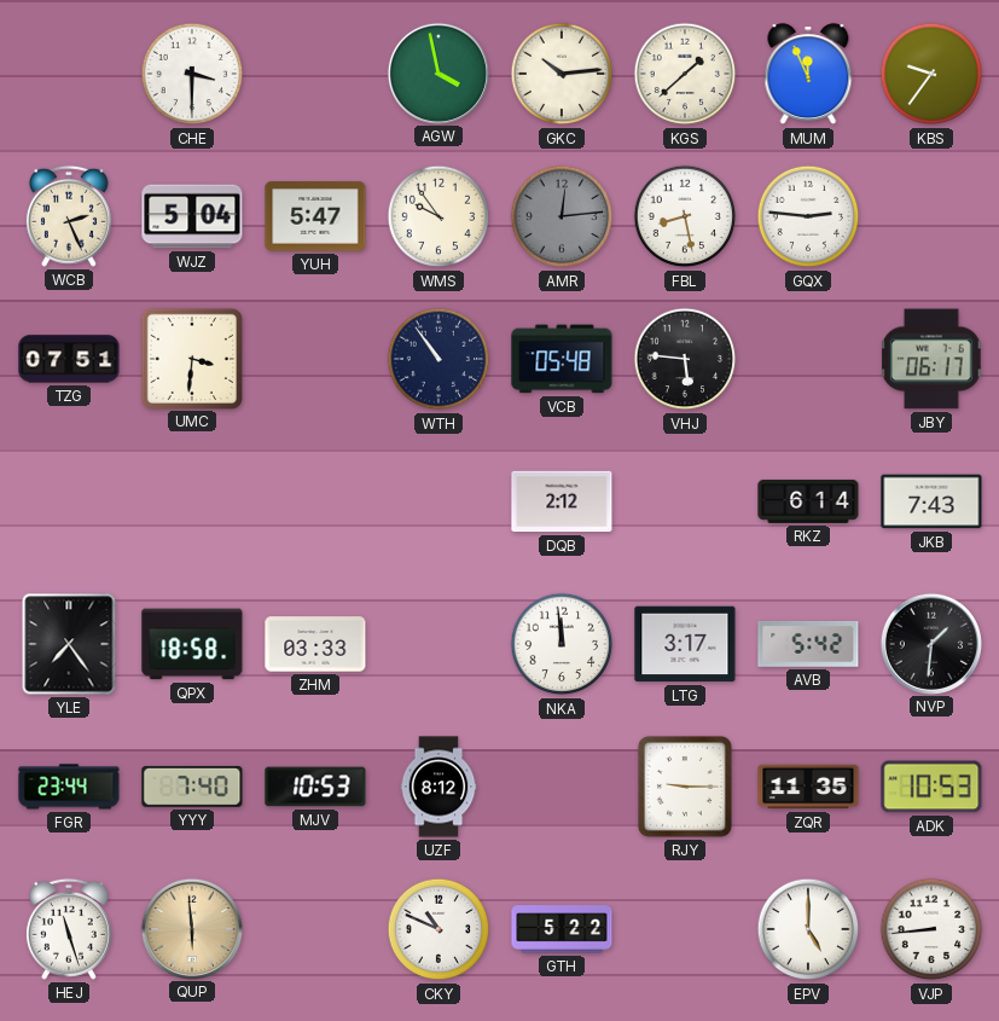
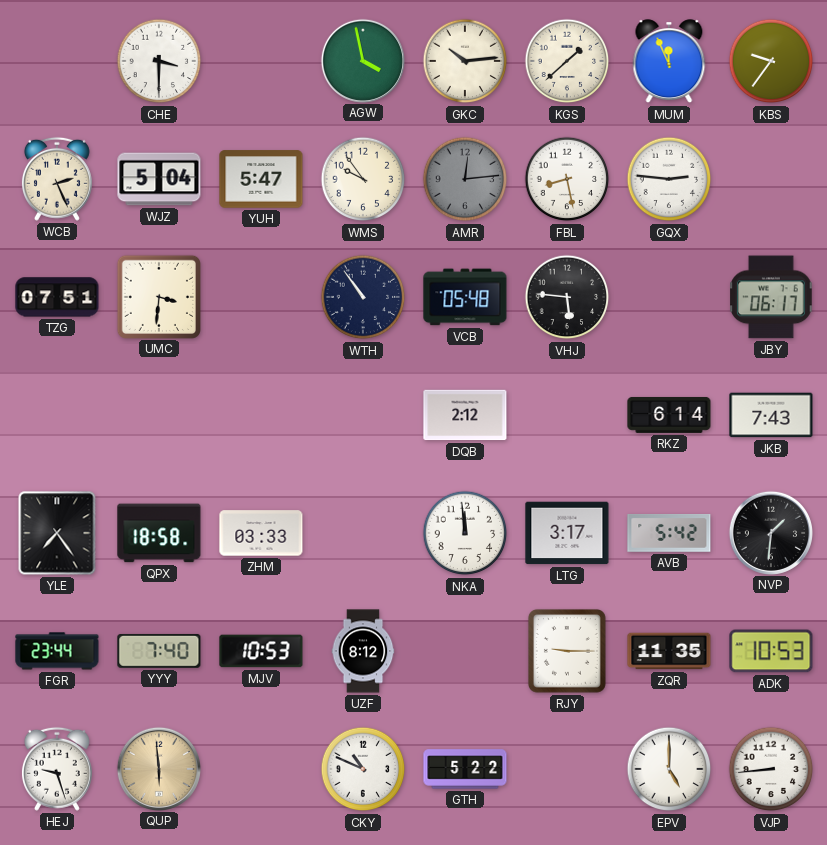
HEJ: 11:27 -> 9:27 (57, 769)
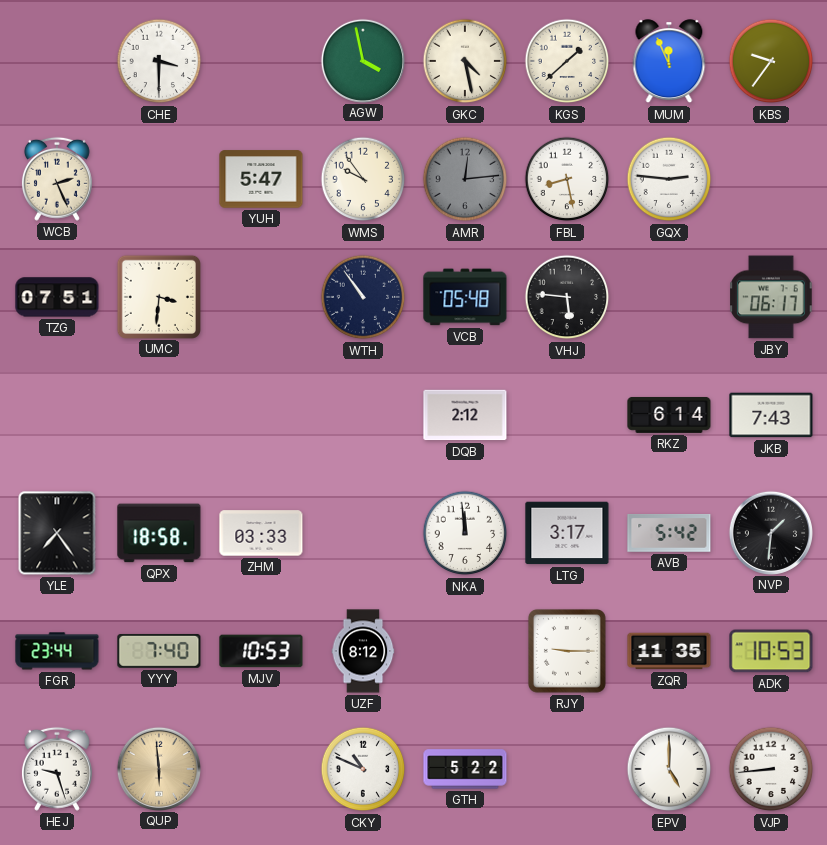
GKC: 10:14 -> 4:28 (465, 61)
WJZ: 5:04 -> none (159, 179)
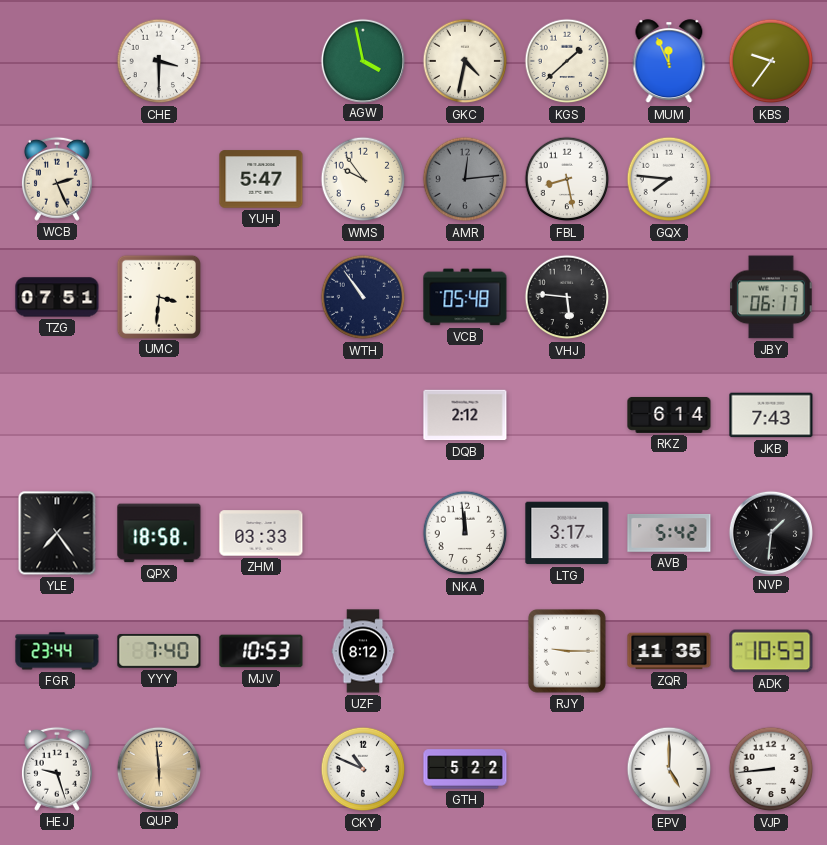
GKC: 4:28 -> 4:32 (465, 61)
GQX: 2:46 -> 7:46 (669, 179)
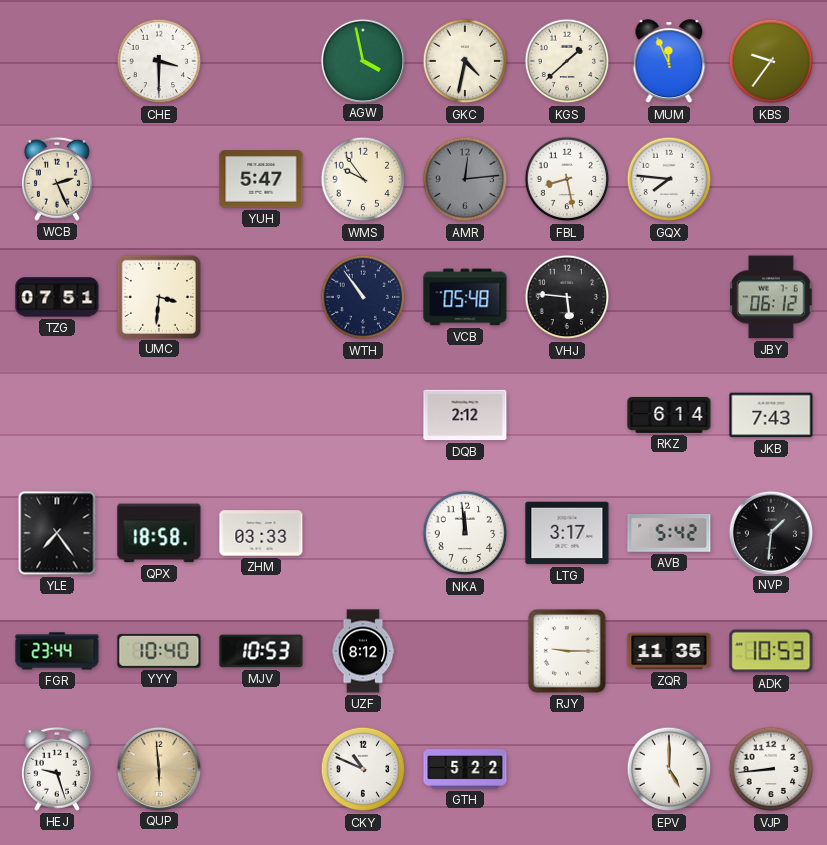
JBY: 06:17 -> 06:12 (771, 297)
YYY: 7:40 -> 10:40 (159, 651)
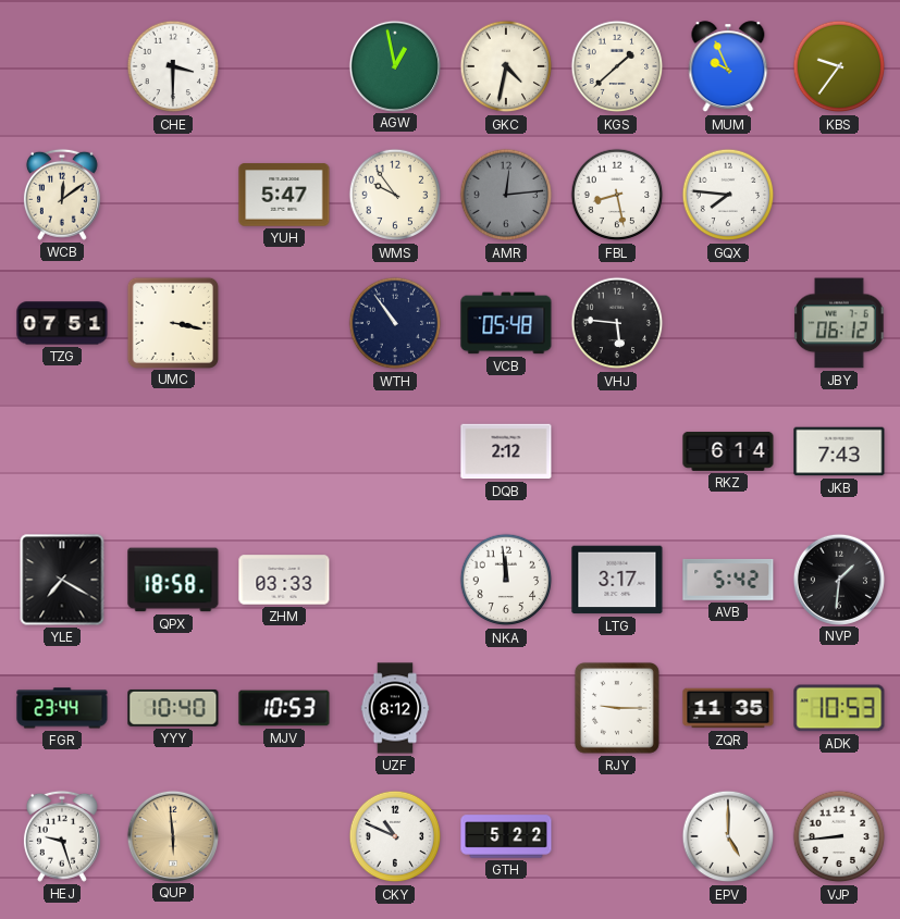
AGW: 3:58 -> 12:58 (394, 65)
MUM: 11:56 -> 9:56 (728, 67)
WCB: 2:26 -> 12:09 (62, 195)
UMC: 3:31 -> 3:17 (172, 322)
YLE: 7:24 -> 7:20 (62, 580)
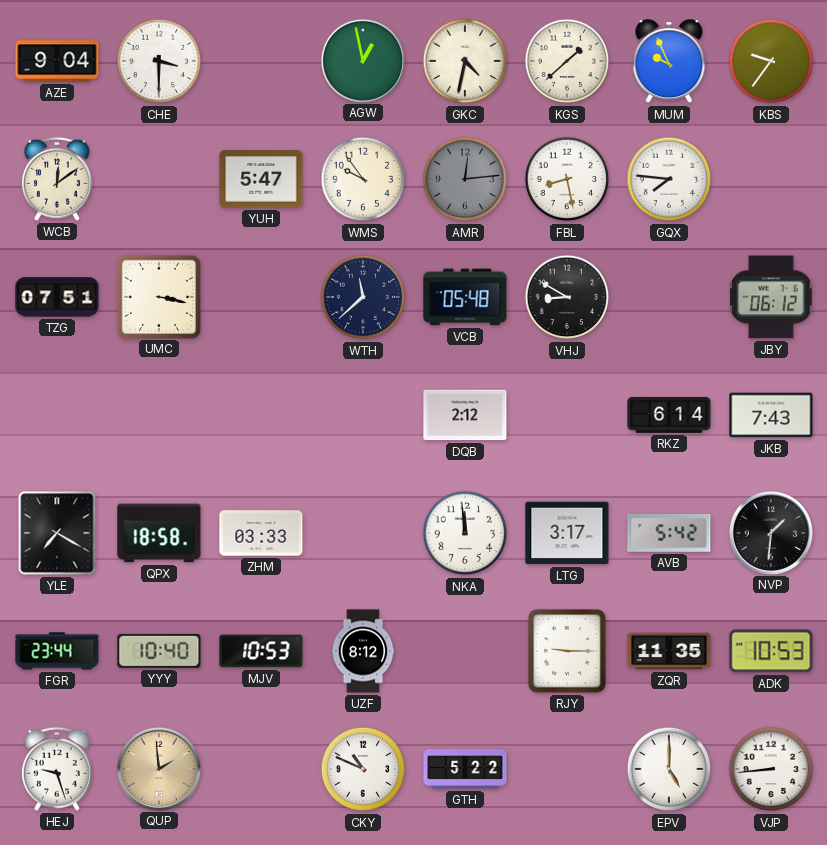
AZE: none -> 9:04 (57, 61)
WTH: 10:54 -> 11:38 (363, 297)
VHJ: 5:46 -> 8:50 (567, 297)
QUP: 5:59 -> 1:59 (158, 768)
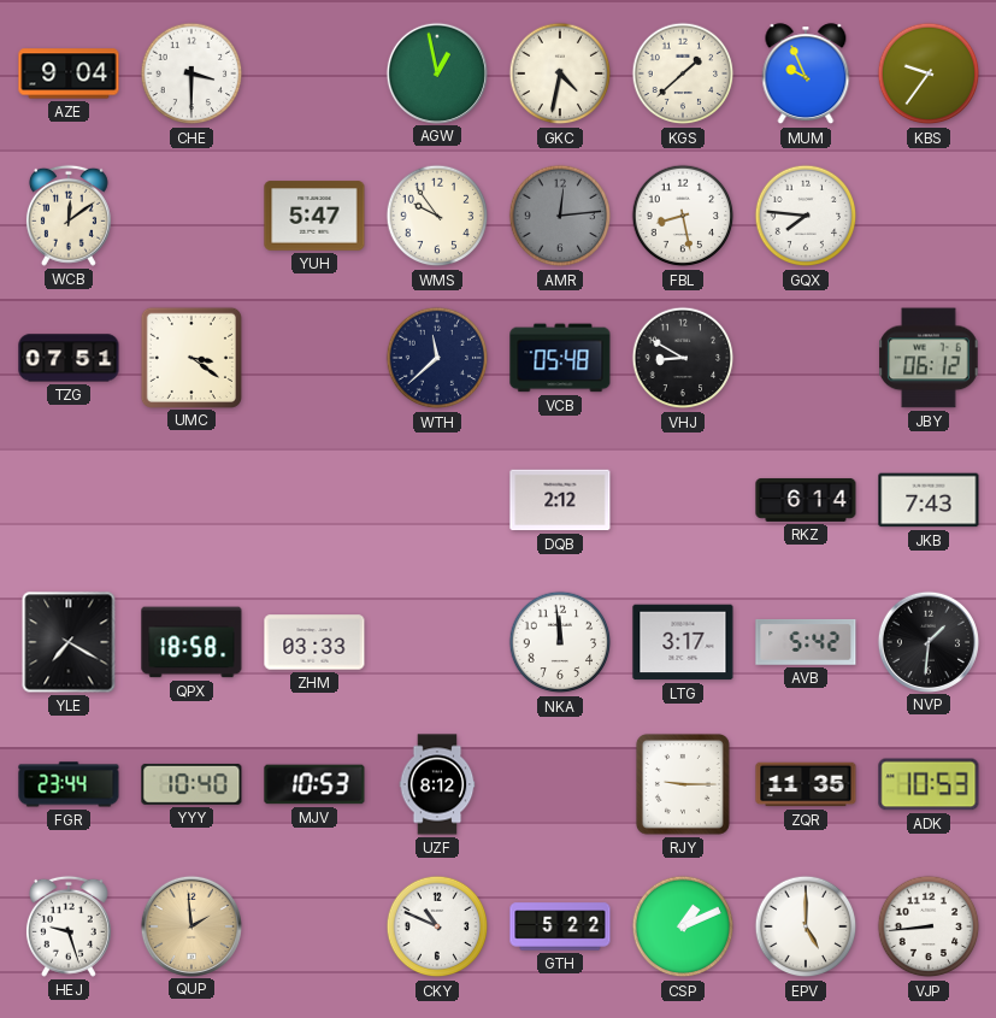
UMC: 3:17 -> 3:21 (190, 357)
CSP: none -> 1:11 (683, 926)
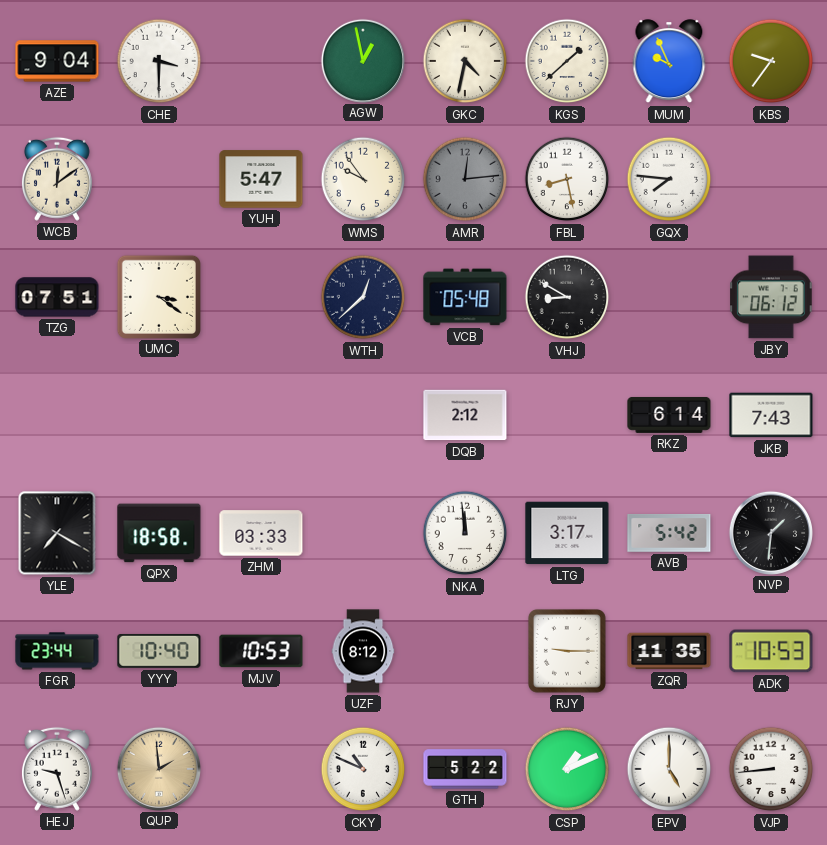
WTH: 11:38 -> 12:38 (363, 297)
